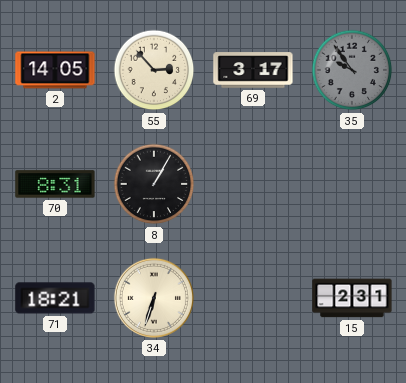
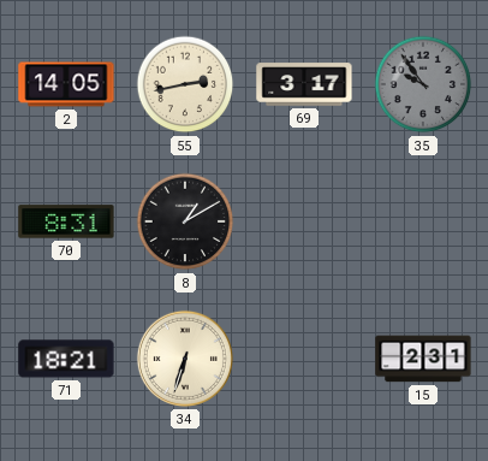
55: 2:53 -> 2:43 (185, 84)
8: 1:05 -> 1:10 (185, 221)
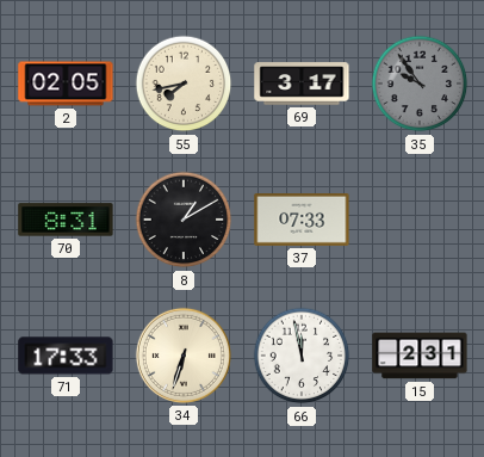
2: 14:05 -> 02:05 (66, 84)
55: 2:43 -> 7:43 (184, 84)
37: none -> 07:33 (302, 221)
71: 18:21 -> 17:33 (66, 356)
66: none -> 11:58 (302, 356)
